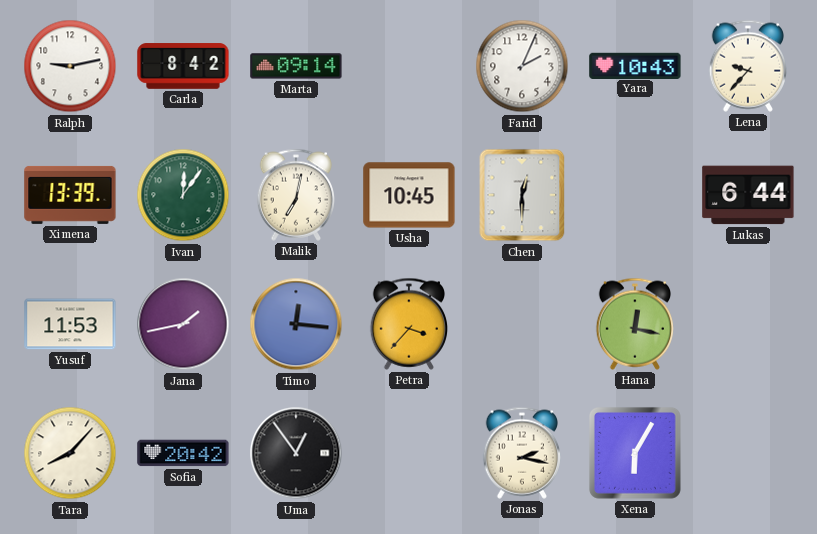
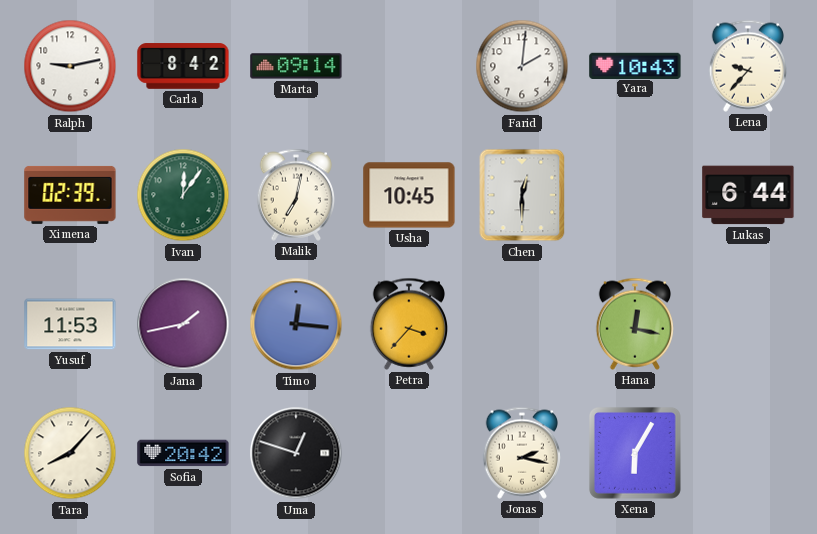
Farid: 2:04 -> 2:01 (522, 66)
Ximena: 13:39 -> 02:39 (70, 195)
Uma: 12:54 -> 12:48 (296, 453)
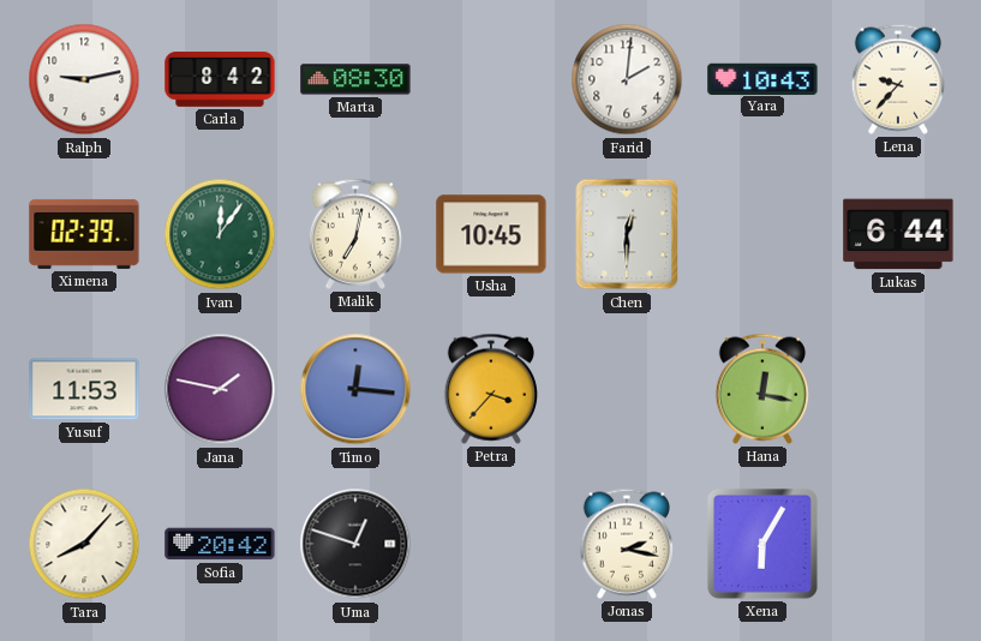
Marta: 09:14 -> 08:30 (355, 79)
Jana: 1:43 -> 1:47 (220, 389)
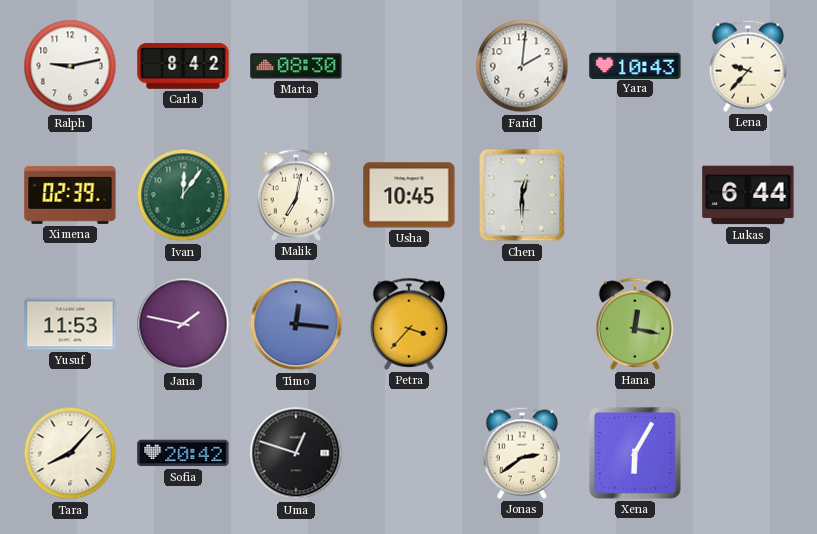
Jonas: 2:17 -> 2:39 (521, 453)
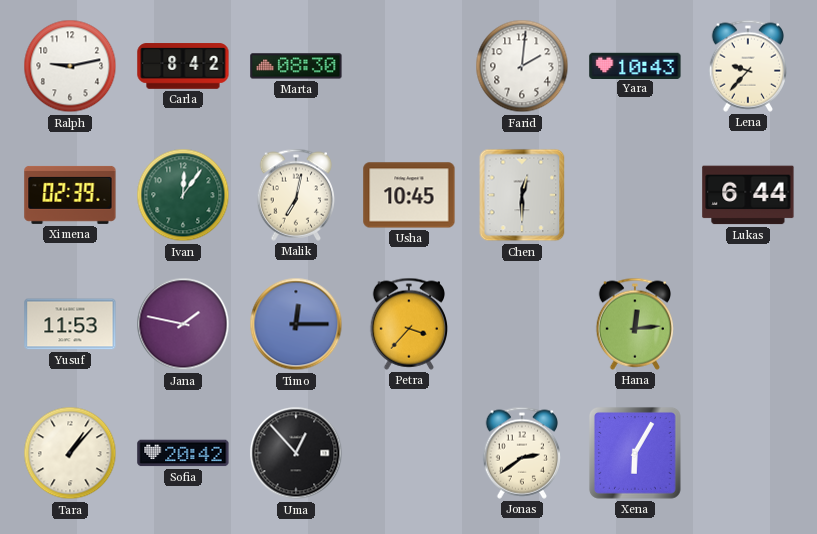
Timo: 12:16 -> 12:15 (296, 324)
Hana: 12:17 -> 12:14 (634, 324)
Tara: 8:07 -> 1:07 (70, 453)
Uma: 12:48 -> 12:53 (296, 453)
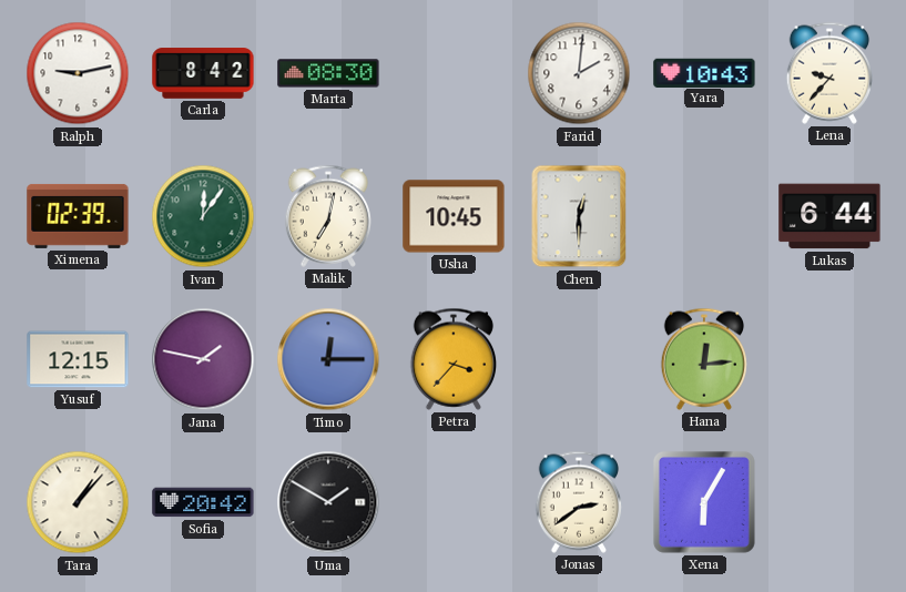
Yusuf: 11:53 -> 12:15 (78, 359)
Uma: 12:53 -> 1:50 (328, 502)
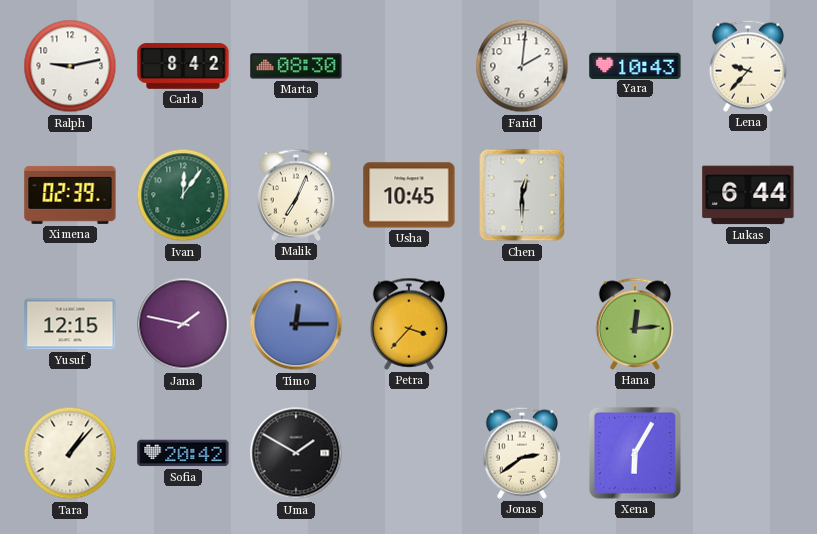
Malik: 7:02 -> 7:04 (295, 195)
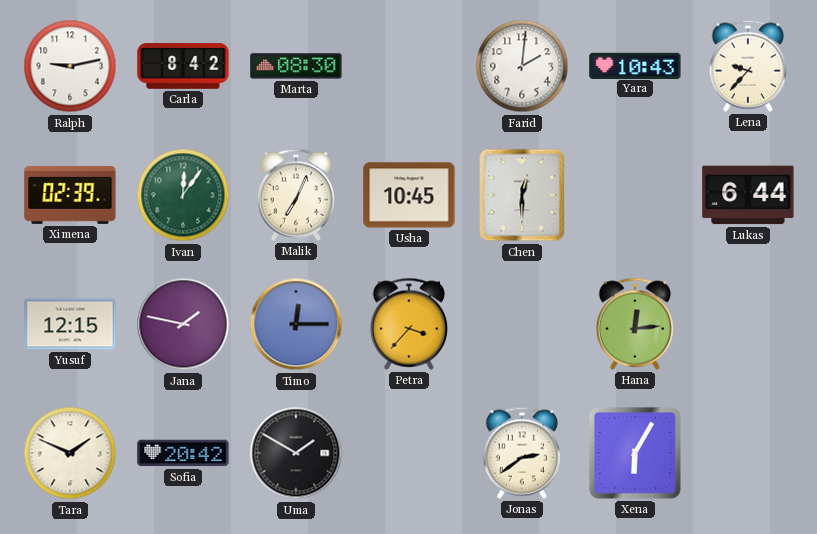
Tara: 1:07 -> 1:49 (70, 453)
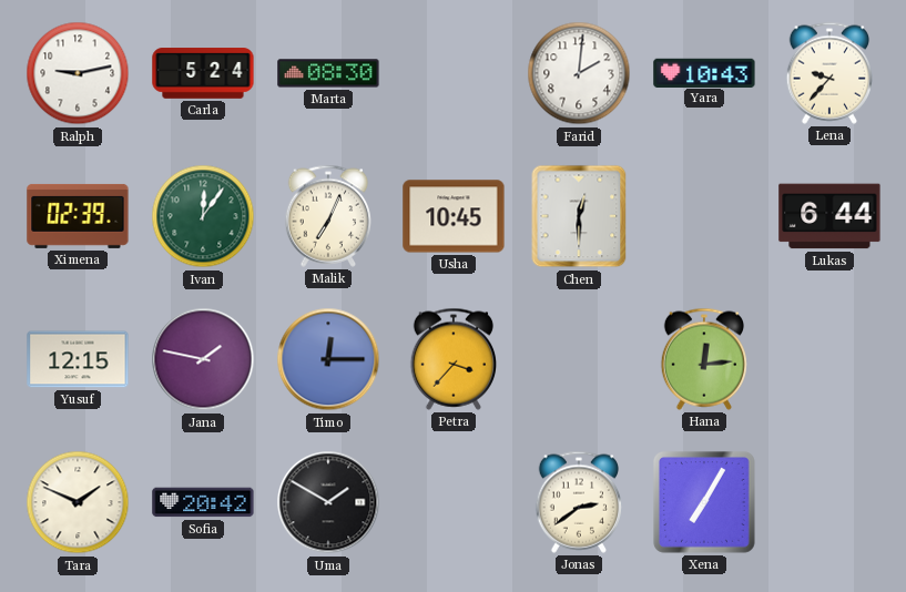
Carla: 8:42 -> 5:24 (203, 73)
Xena: 6:05 -> 7:05 (704, 502)
